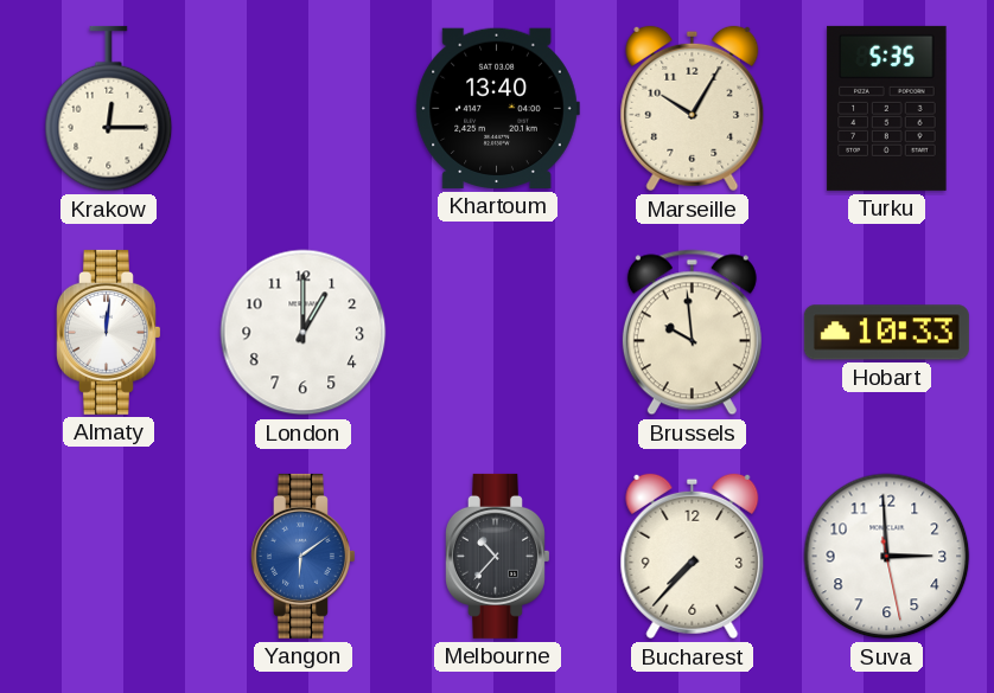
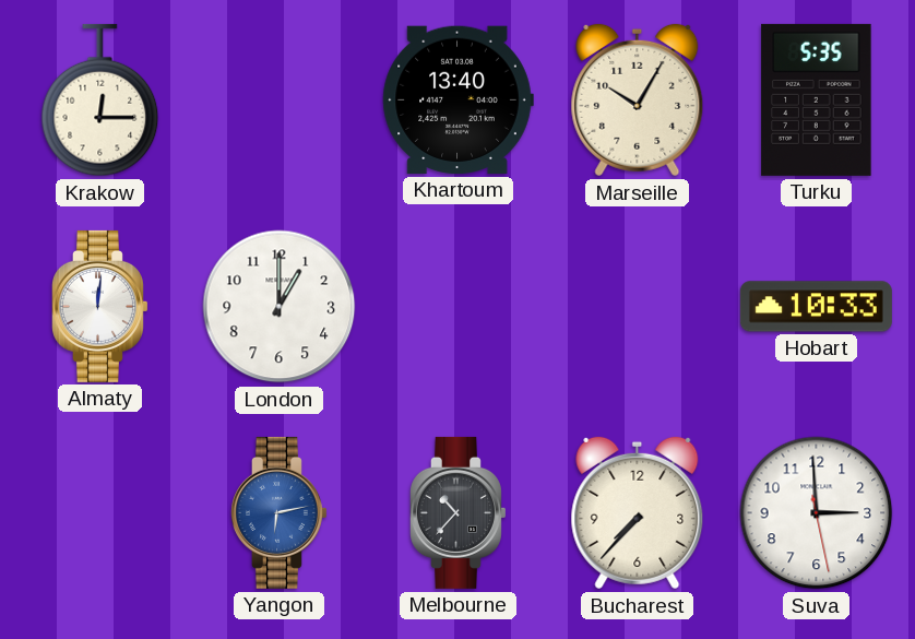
Brussels: 9:59 -> none (692, 333)
Yangon: 6:09 -> 6:13 (280, 512)
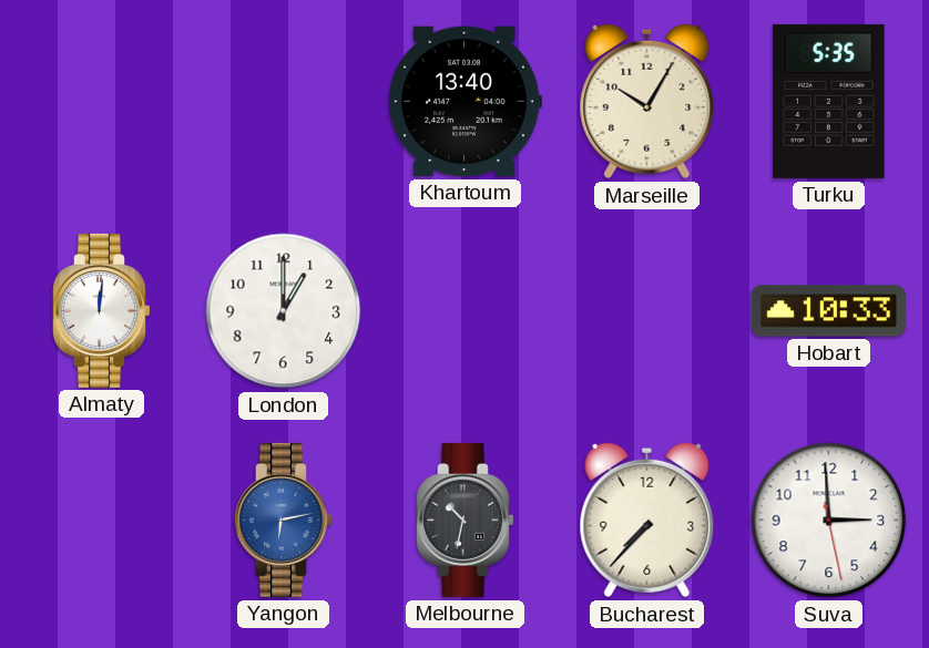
Krakow: 12:15 -> none (100, 100)
Melbourne: 10:37 -> 10:32 (466, 520)
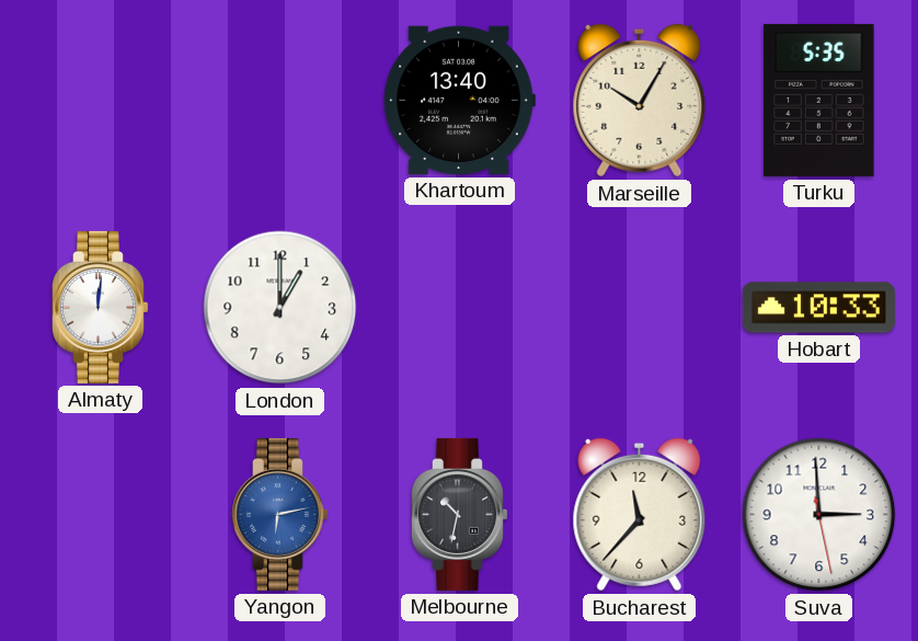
Bucharest: 7:37 -> 11:37 (640, 515)
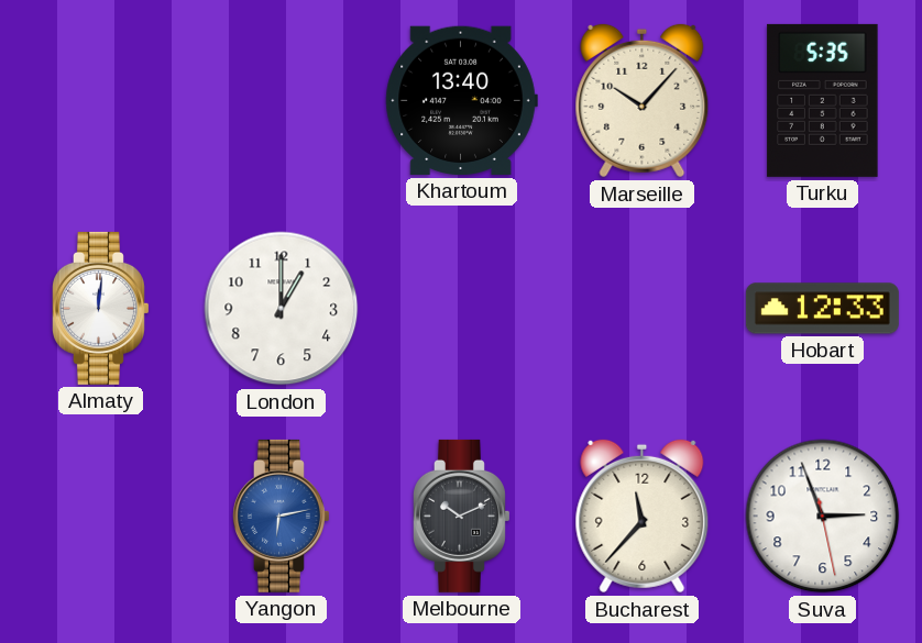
Marseille: 10:05 -> 10:07 (643, 101)
Hobart: 10:33 -> 12:33 (822, 309)
Melbourne: 10:32 -> 10:11 (462, 515)
Suva: 2:59 -> 2:56 (823, 517)
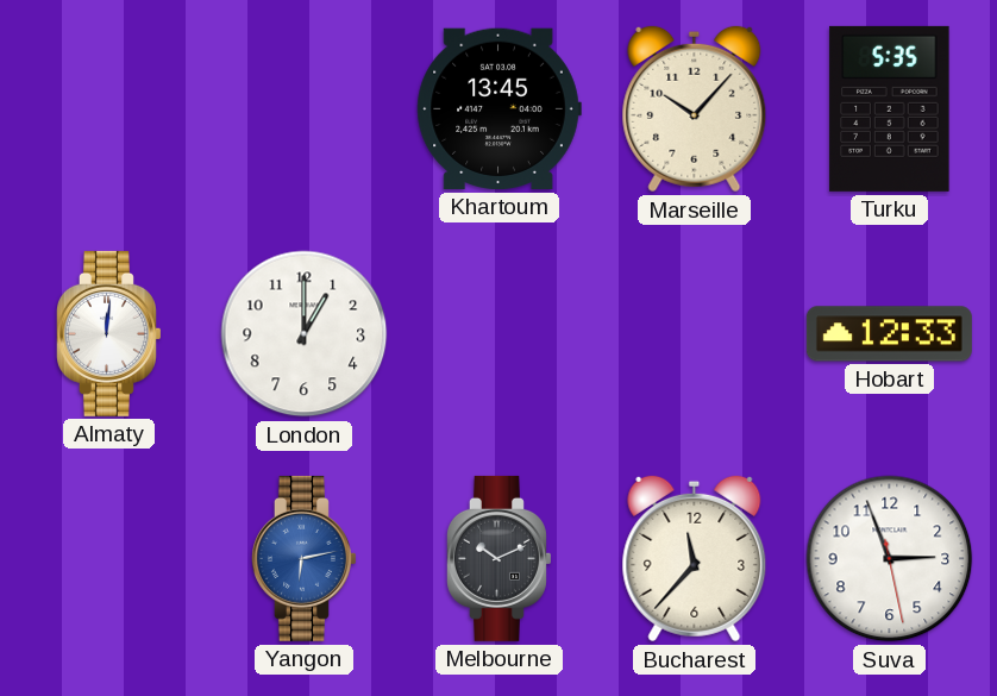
Khartoum: 13:40 -> 13:45 (498, 108)
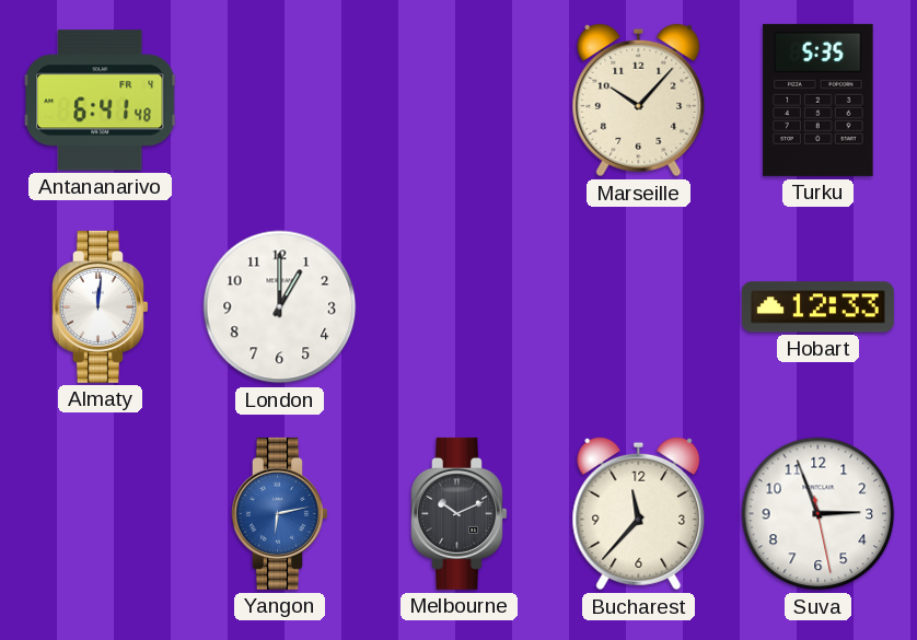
Antananarivo: none -> 6:41 (100, 101)
Khartoum: 13:45 -> none (498, 108)
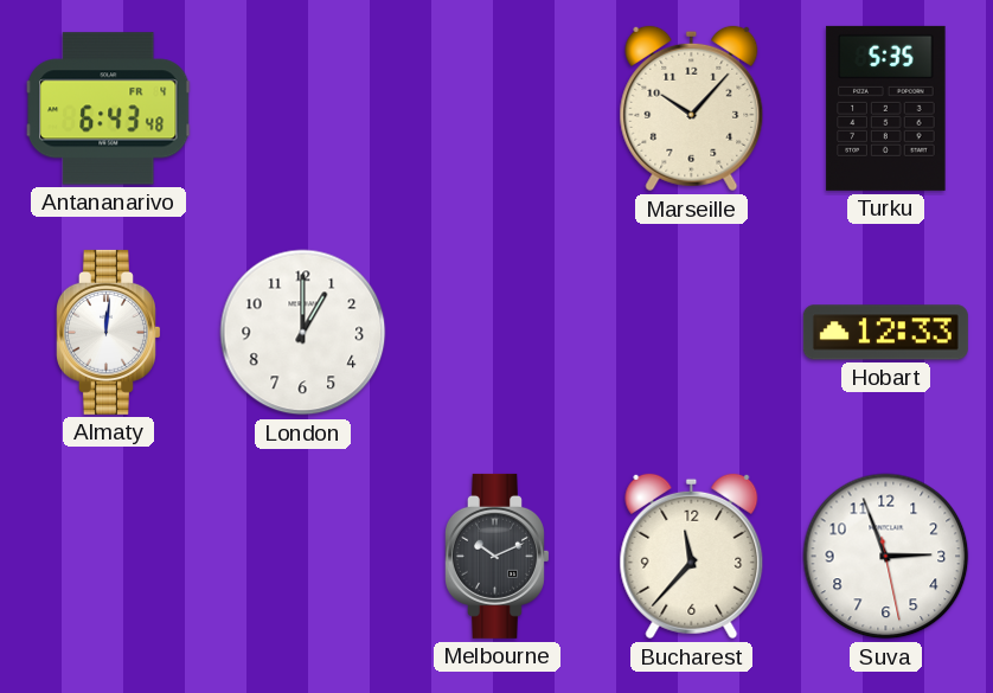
Antananarivo: 6:41 -> 6:43 (108, 109)
Yangon: 6:13 -> none (280, 513)
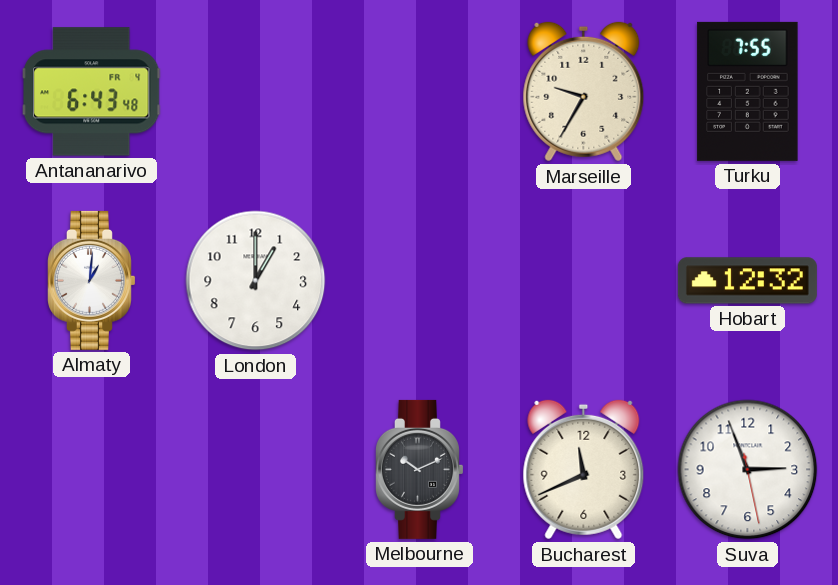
Marseille: 10:07 -> 9:35 (584, 92)
Turku: 5:35 -> 7:55 (748, 91)
Almaty: 12:01 -> 1:01 (92, 280)
Hobart: 12:33 -> 12:32 (747, 281)
Bucharest: 11:37 -> 11:41 (584, 470)
